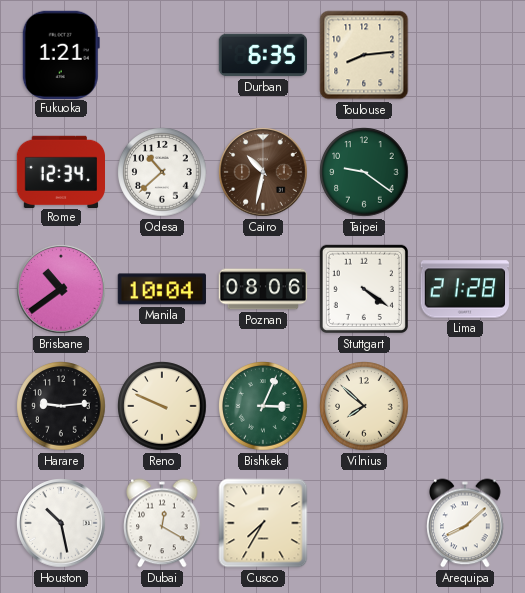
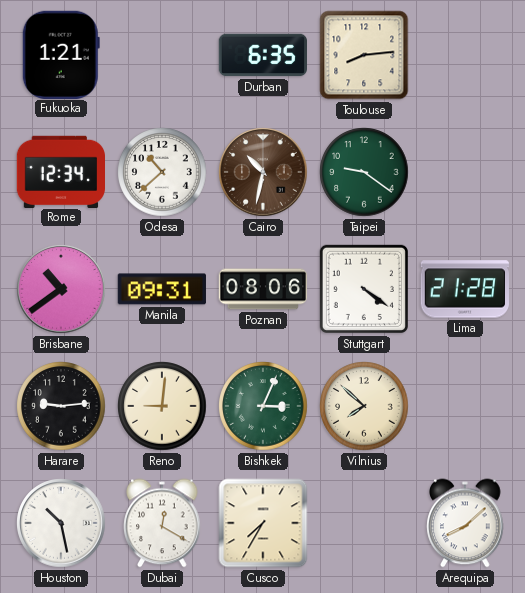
Manila: 10:04 -> 09:31 (162, 289)
Reno: 9:49 -> 9:01 (162, 406)
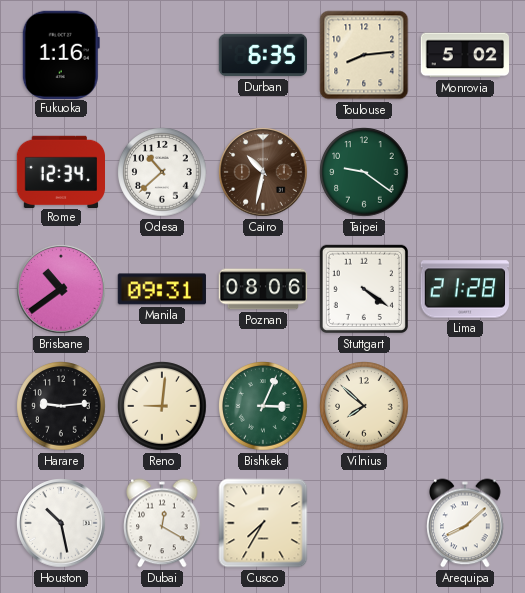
Fukuoka: 1:21 -> 1:16 (61, 54)
Monrovia: none -> 5:02 (464, 55)
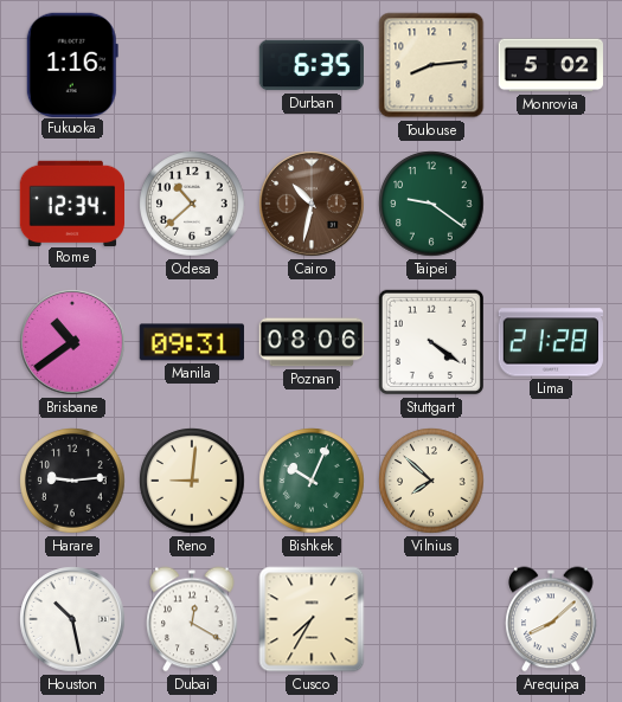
Bishkek: 3:04 -> 10:04 (312, 481)
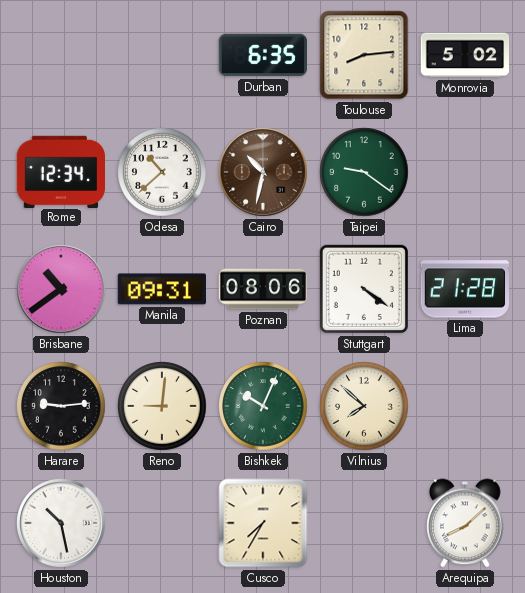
Fukuoka: 1:16 -> none (72, 64)
Dubai: 12:20 -> none (192, 619)
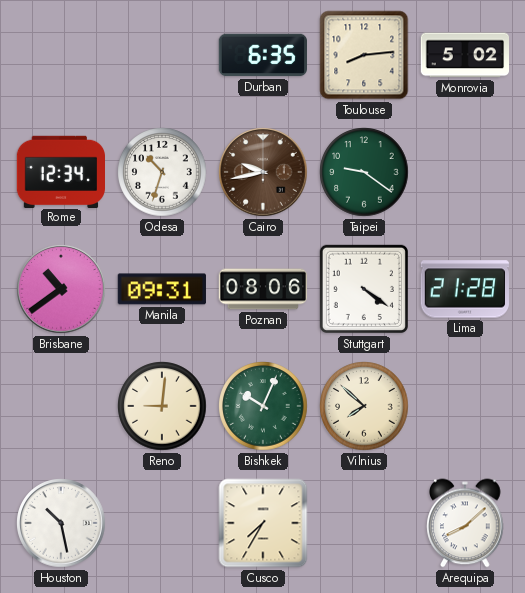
Odesa: 10:38 -> 10:33 (162, 172)
Cairo: 10:32 -> 9:43 (263, 172)
Harare: 9:14 -> none (61, 406)
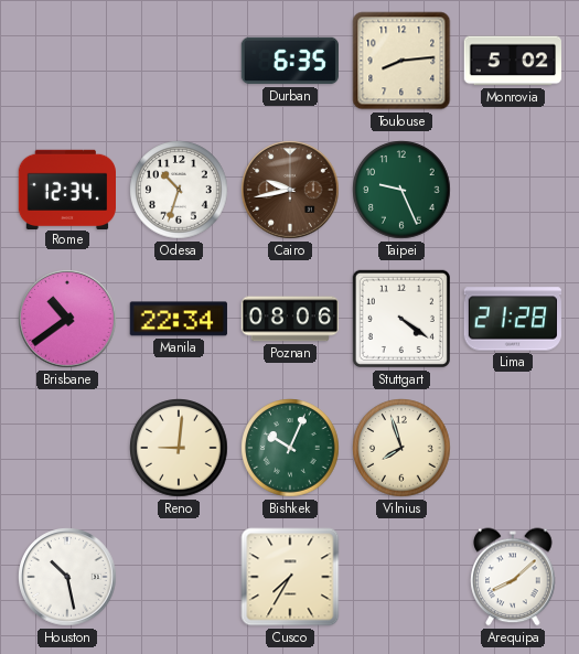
Taipei: 9:21 -> 9:26 (401, 190)
Manila: 09:31 -> 22:34 (179, 319)
Vilnius: 7:52 -> 7:57 (401, 448)
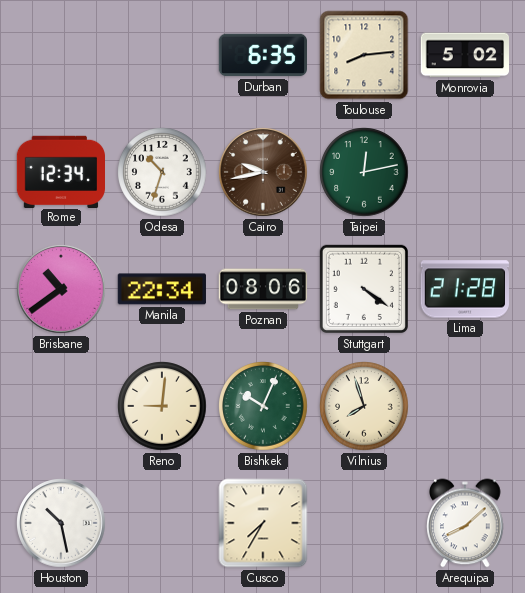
Taipei: 9:26 -> 12:13 (364, 172)
